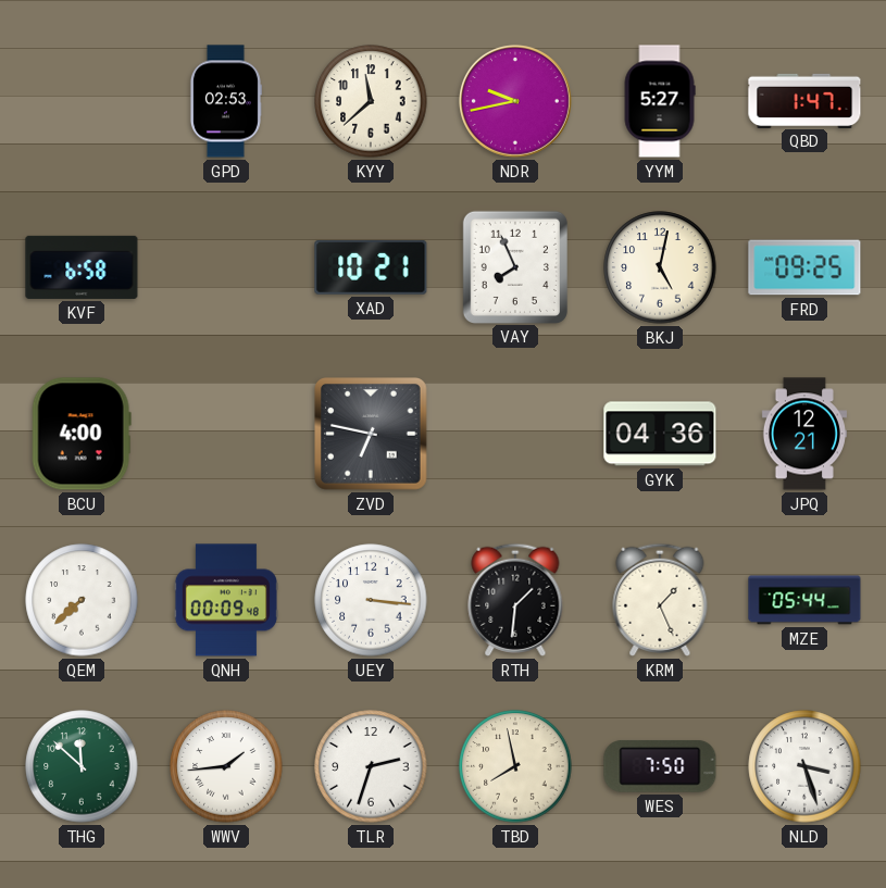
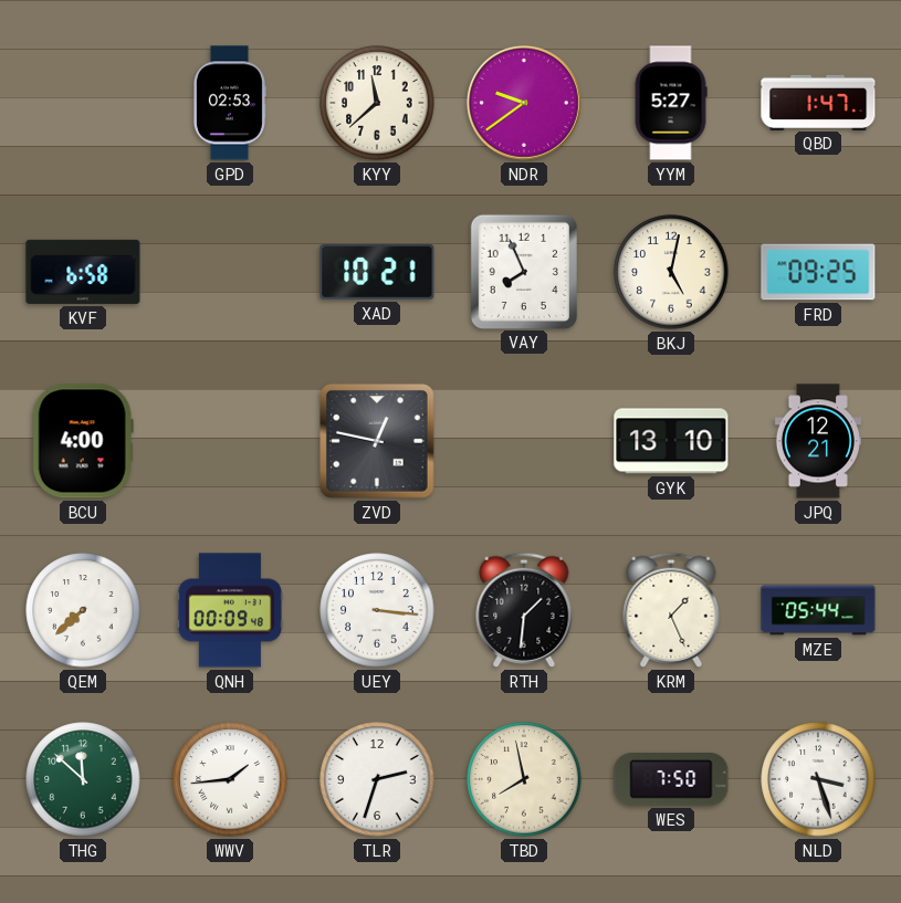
NDR: 9:43 -> 9:39 (524, 103)
ZVD: 6:47 -> 12:47 (378, 442)
GYK: 04:36 -> 13:10 (671, 441)
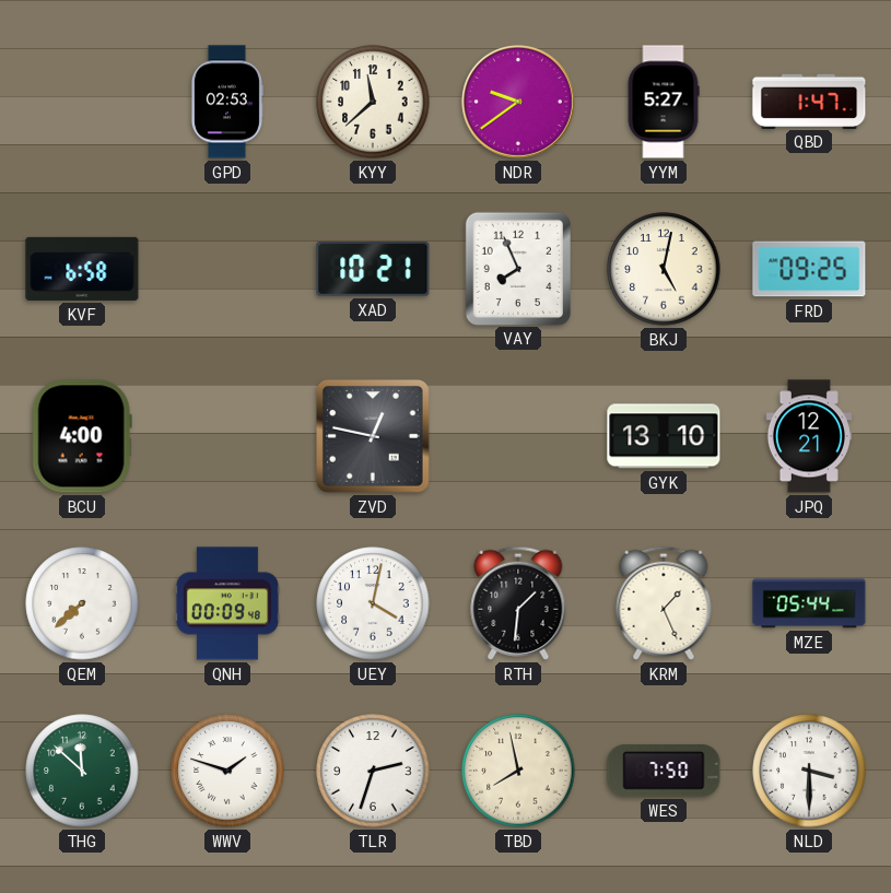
UEY: 3:16 -> 4:02 (373, 603)
WWV: 1:44 -> 1:48 (227, 771)
NLD: 3:27 -> 3:30 (809, 771)
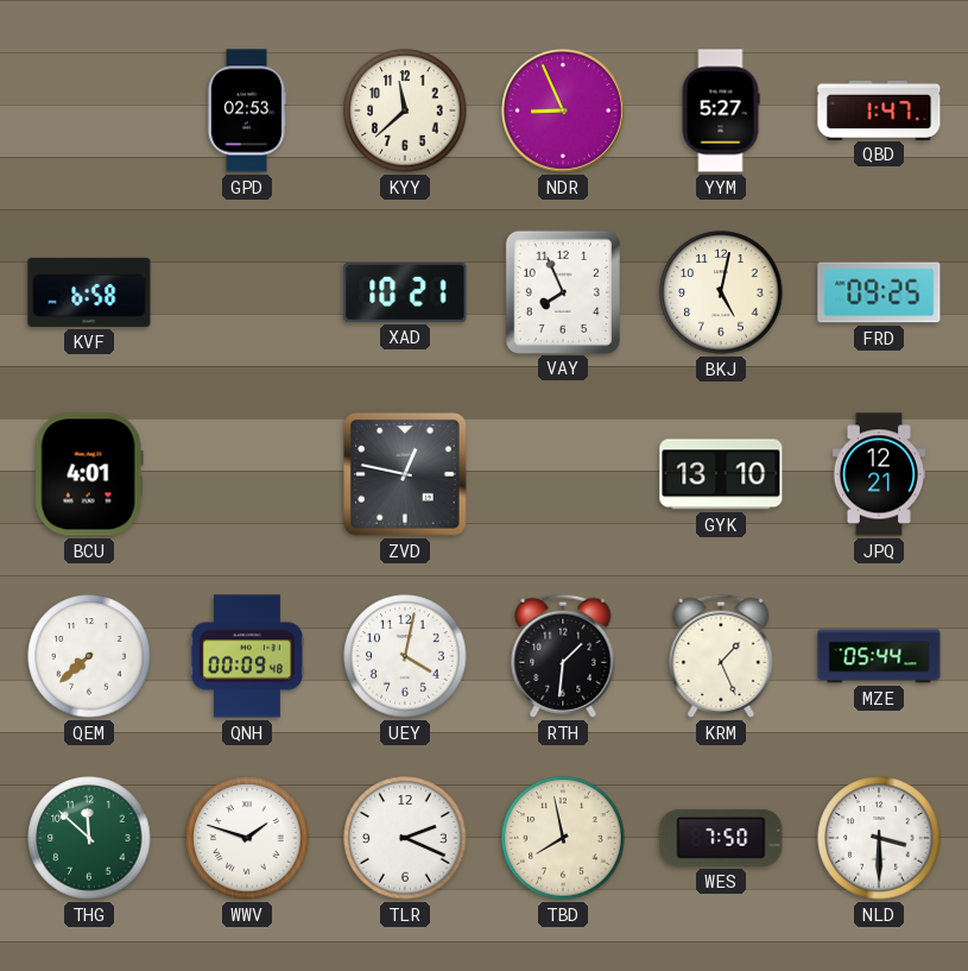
NDR: 9:39 -> 8:56 (563, 111)
BCU: 4:00 -> 4:01 (89, 474)
TLR: 2:33 -> 2:19 (405, 838)
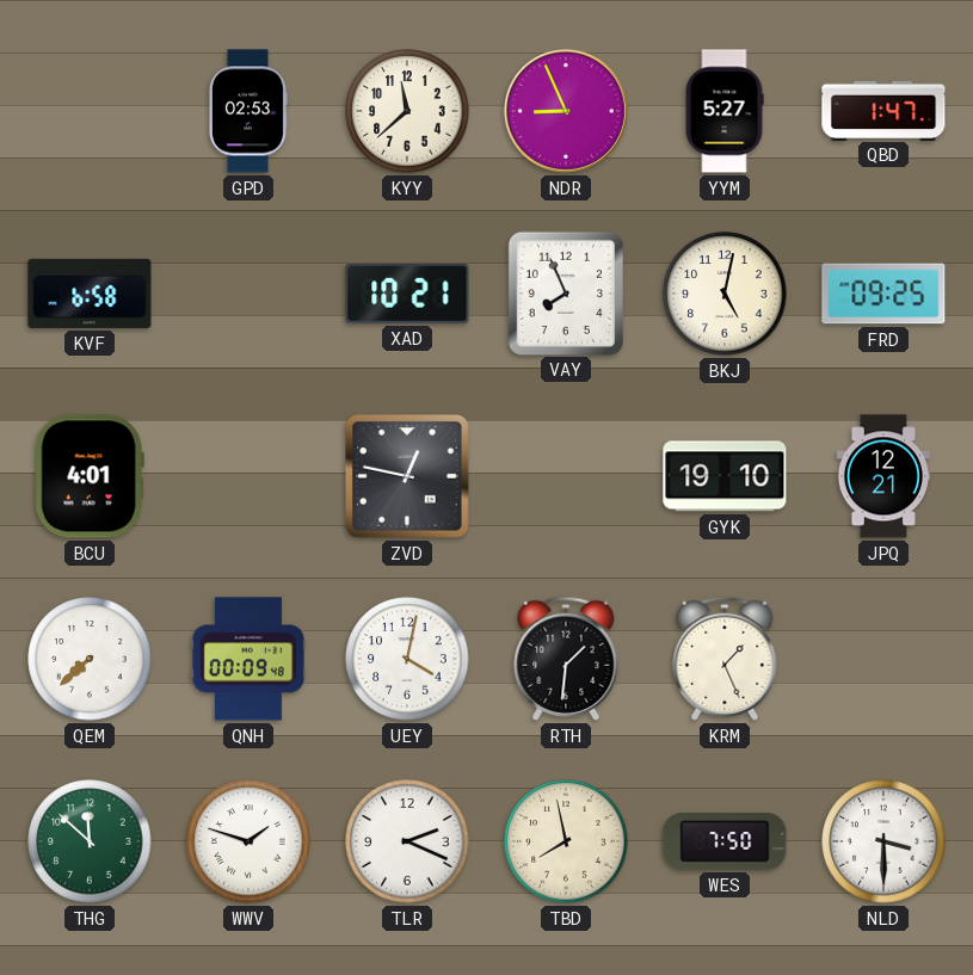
GYK: 13:10 -> 19:10 (725, 476)
MZE: 05:44 -> none (879, 656)
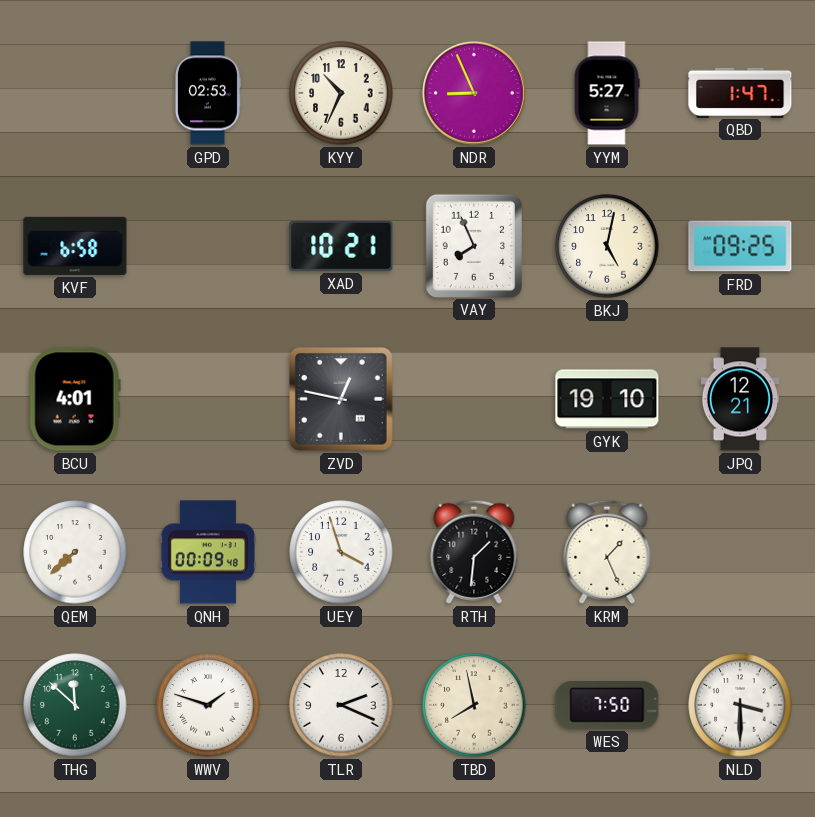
KYY: 11:38 -> 10:34 (341, 93)
UEY: 4:02 -> 3:57 (341, 552)
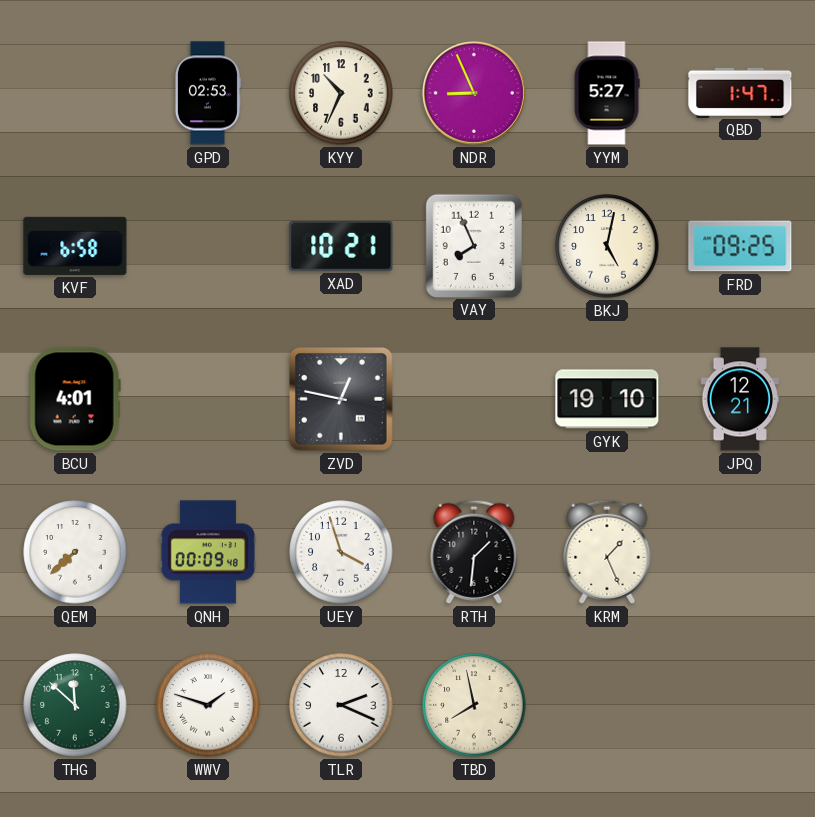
WES: 7:50 -> none (607, 705)
NLD: 3:30 -> none (740, 705)
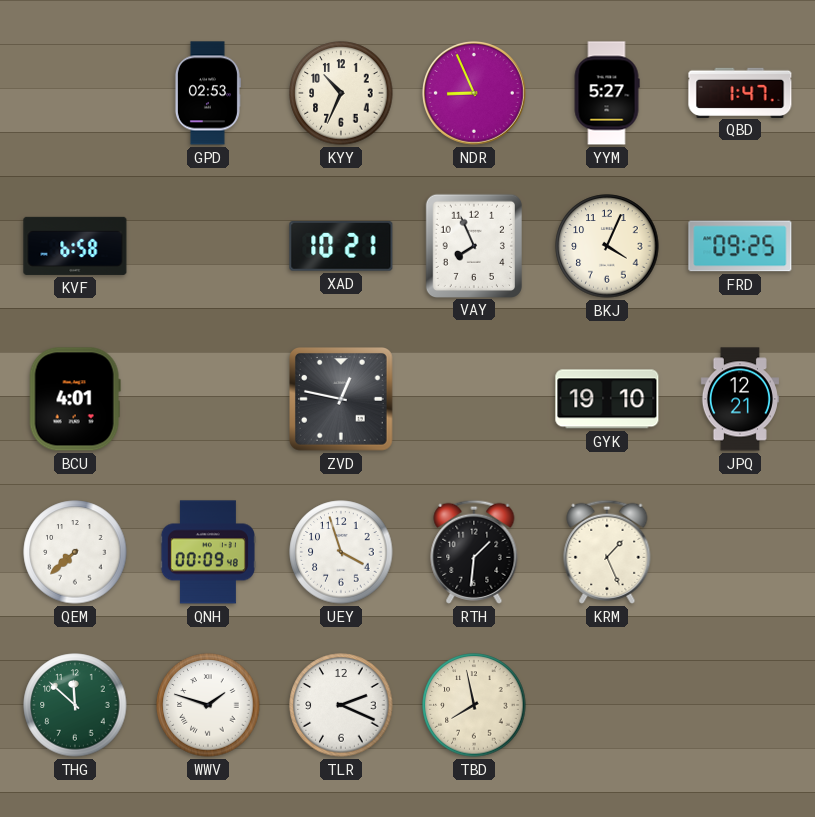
BKJ: 5:02 -> 4:04 (607, 246)
